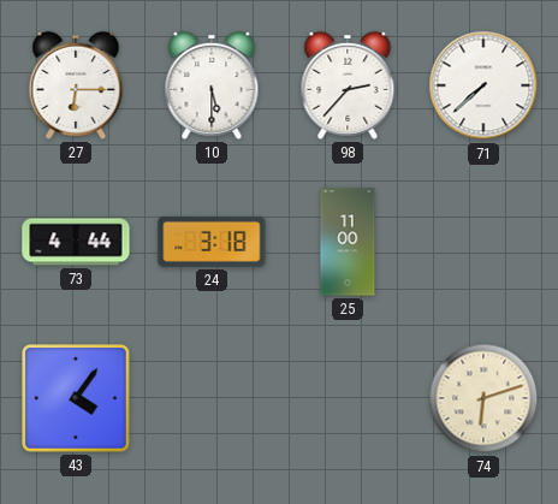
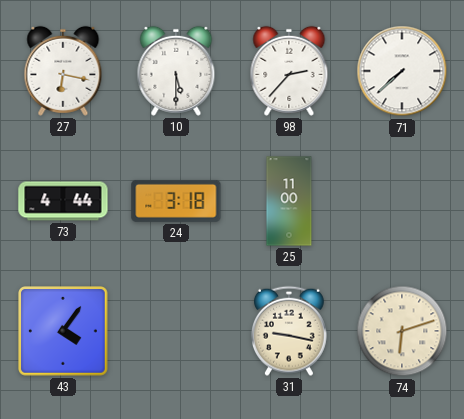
27: 6:15 -> 6:17 (63, 71)
31: none -> 9:17 (289, 331)
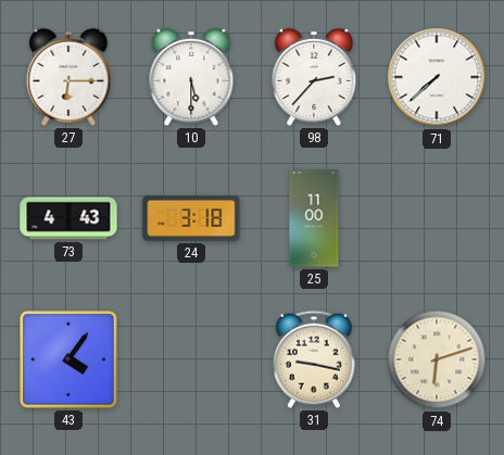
27: 6:17 -> 6:15 (68, 77)
73: 4:44 -> 4:43 (68, 218)
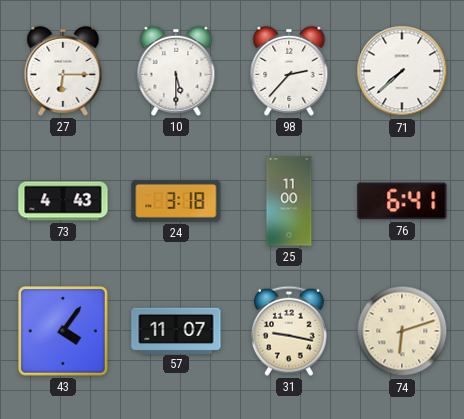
76: none -> 6:41 (402, 201)
57: none -> 11:07 (176, 330)
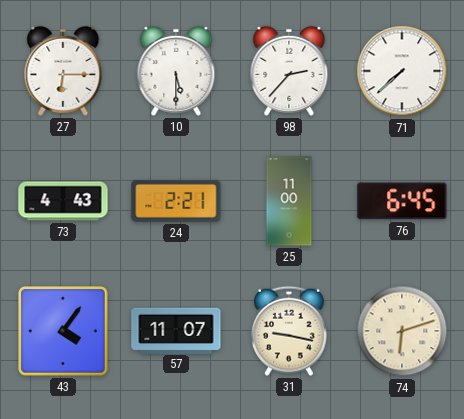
24: 3:18 -> 2:21 (176, 201)
76: 6:41 -> 6:45 (402, 201)
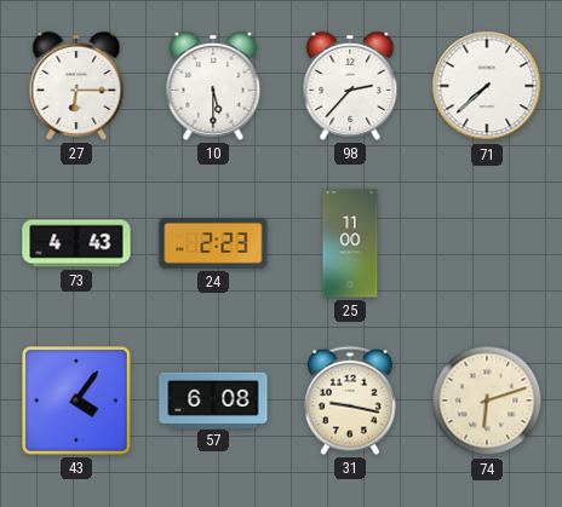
24: 2:21 -> 2:23 (213, 243)
76: 6:45 -> none (402, 201)
57: 11:07 -> 6:08 (213, 399)
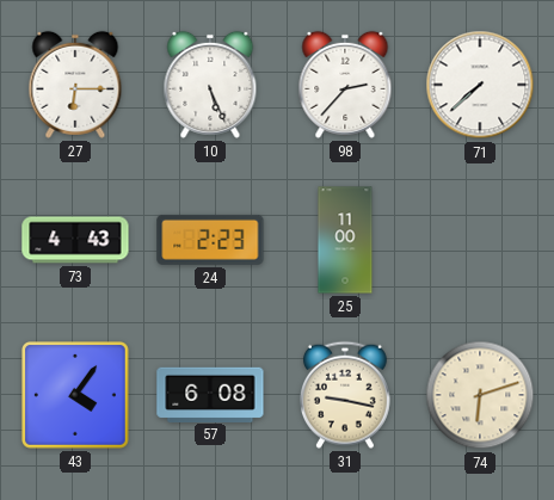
10: 5:30 -> 5:26 (210, 85)
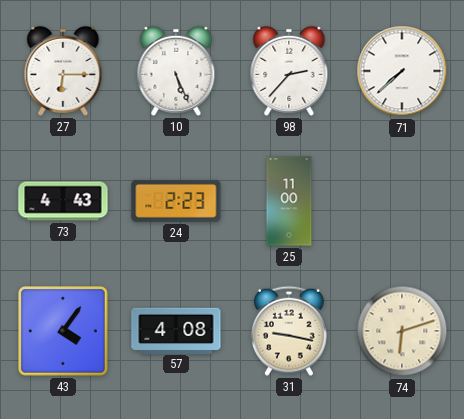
57: 6:08 -> 4:08 (176, 330)
